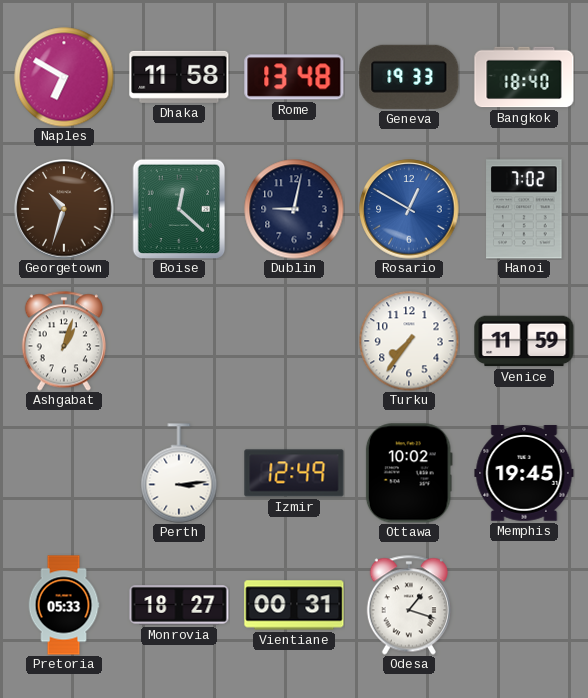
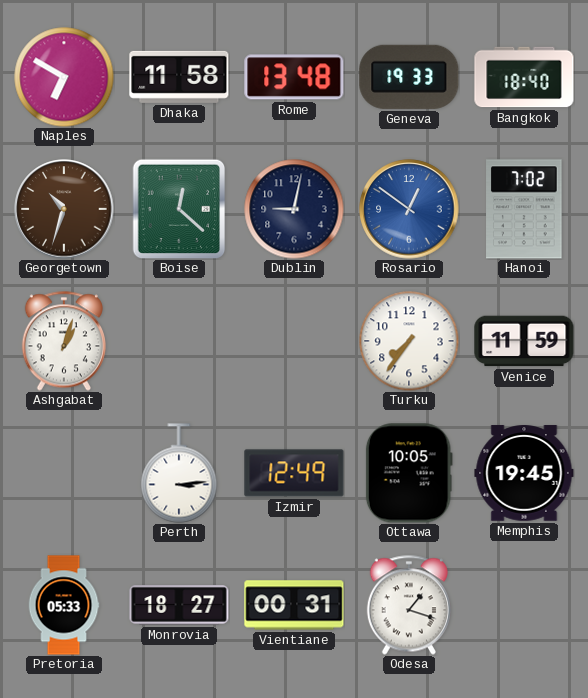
Rosario: 12:50 -> 12:51 (409, 209)
Ottawa: 10:02 -> 10:05 (409, 473)
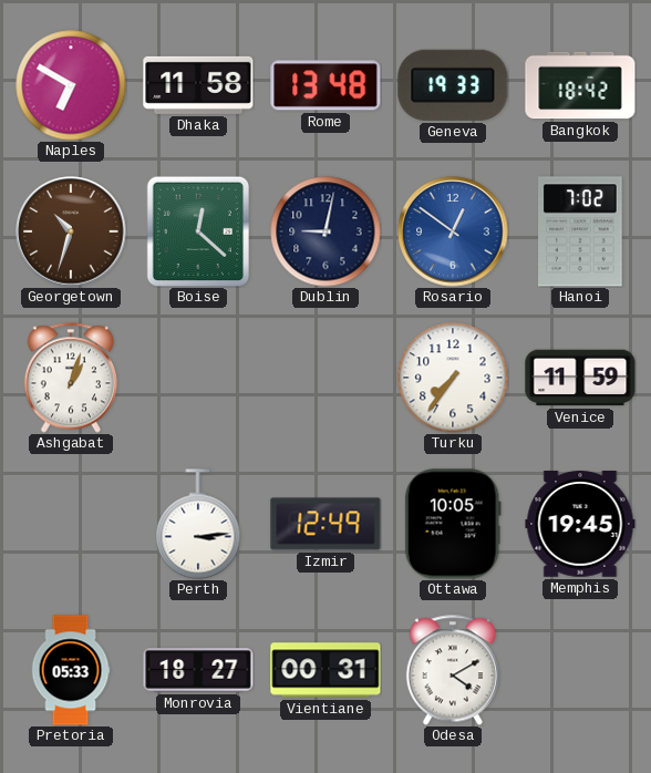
Bangkok: 18:40 -> 18:42 (580, 85)
Odesa: 1:18 -> 4:10 (453, 670)
